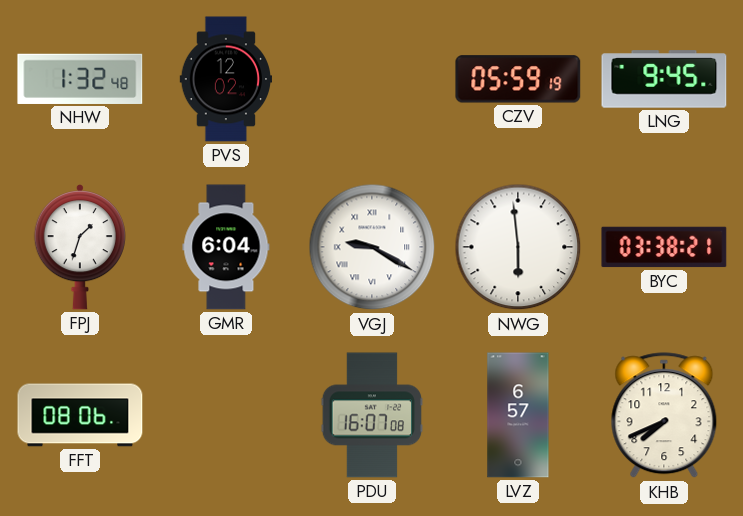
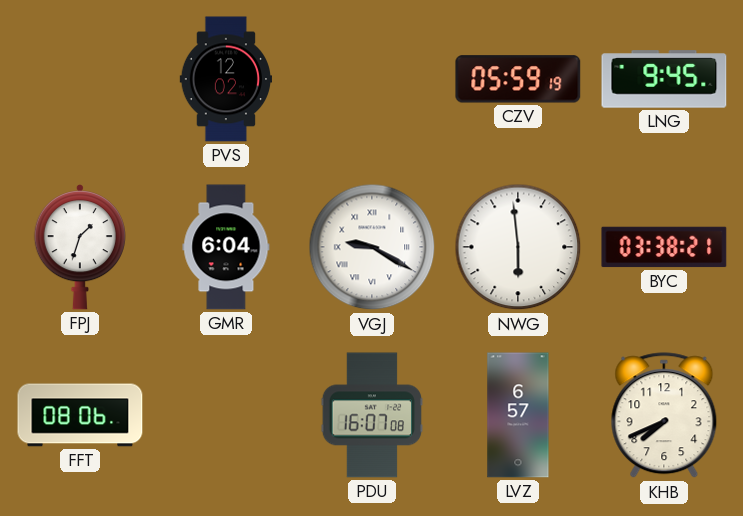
NHW: 1:32 -> none (80, 79)
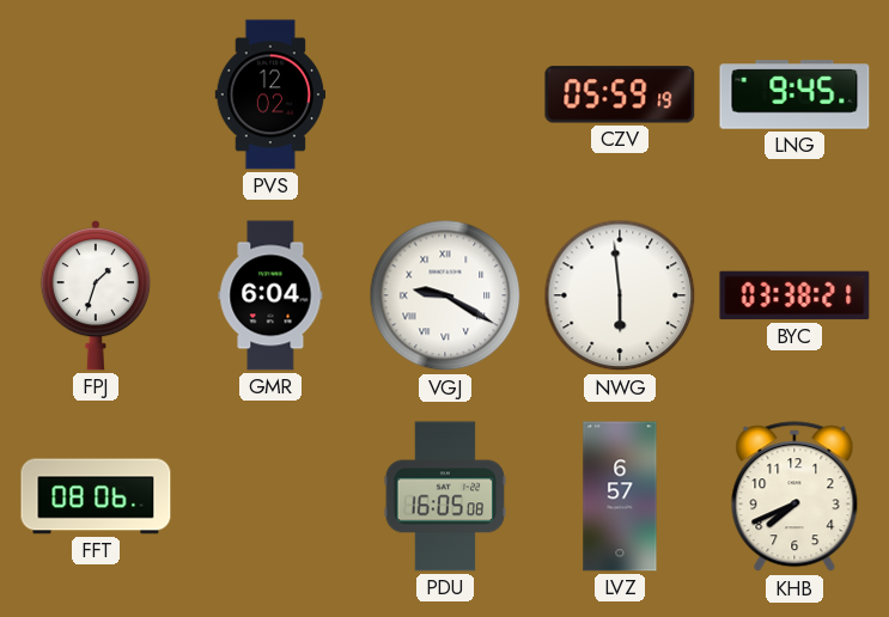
PDU: 16:07 -> 16:05 (445, 496)
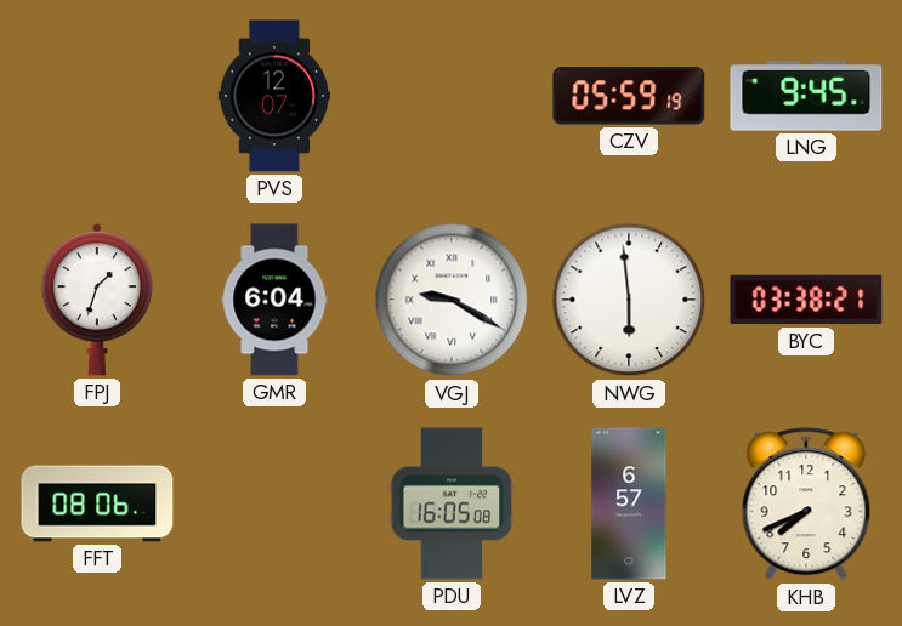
PVS: 12:02 -> 12:07 (274, 96)
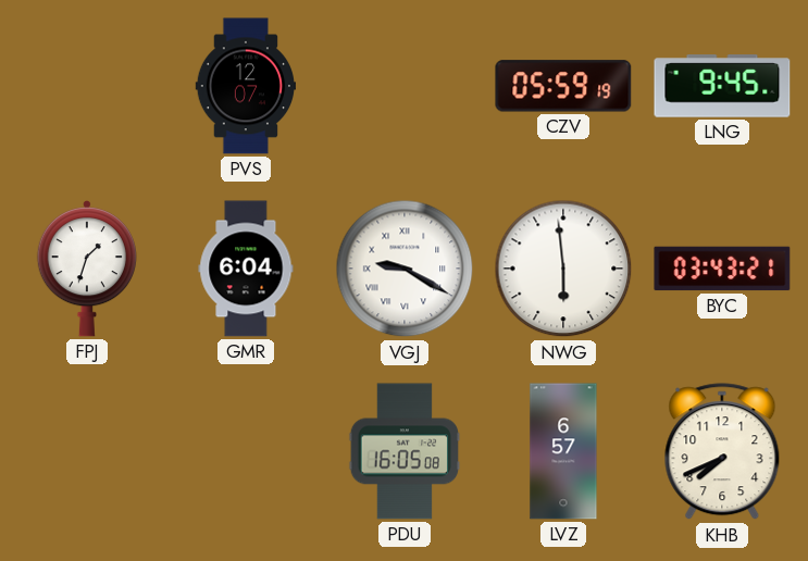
BYC: 03:38 -> 03:43 (722, 269)
FFT: 08:06 -> none (97, 503)
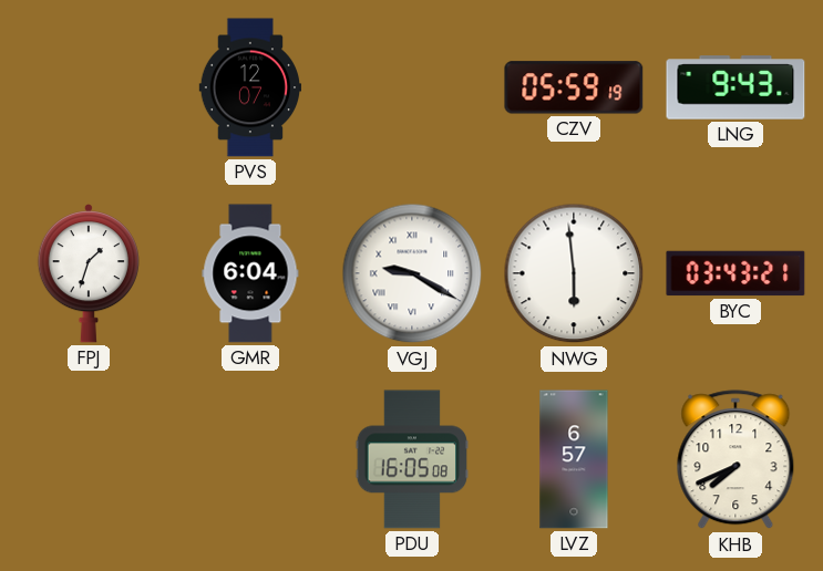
LNG: 9:45 -> 9:43 (735, 87)
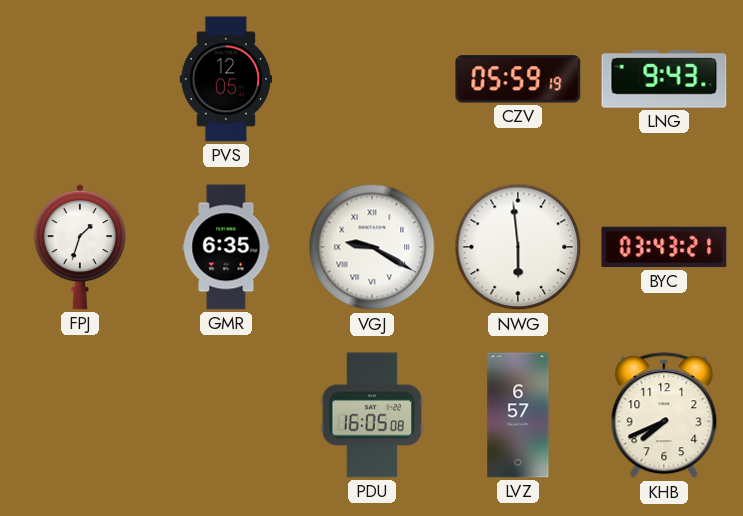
PVS: 12:07 -> 12:05 (226, 79)
GMR: 6:04 -> 6:35 (226, 247)
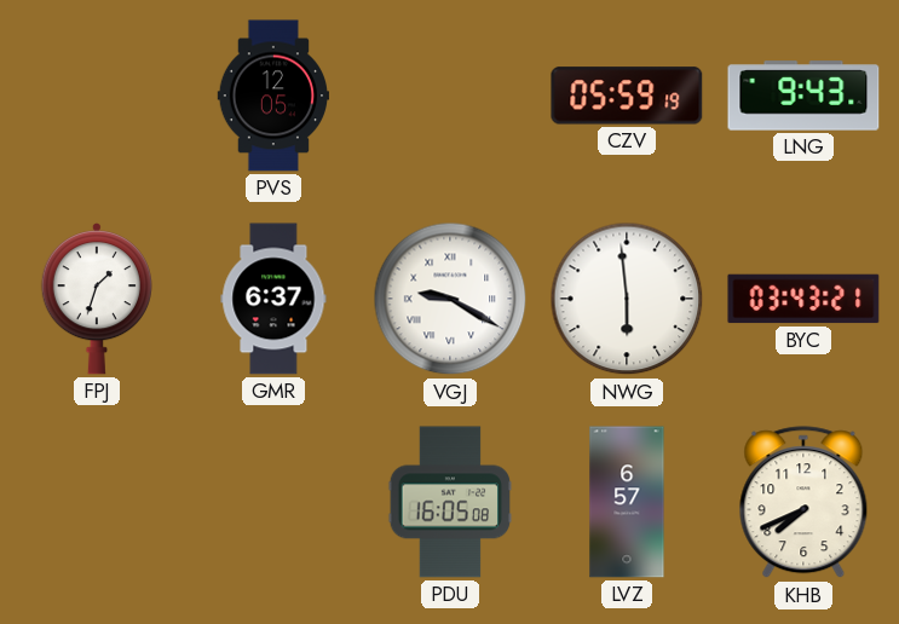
GMR: 6:35 -> 6:37 (273, 299)
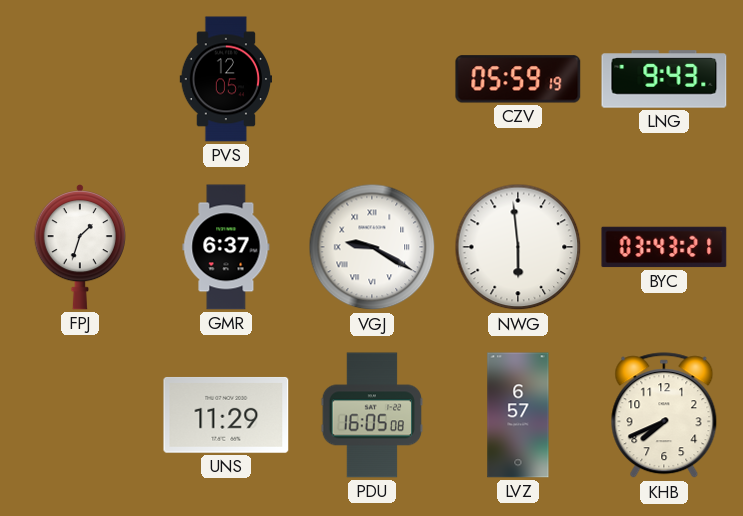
UNS: none -> 11:29 (226, 415)
